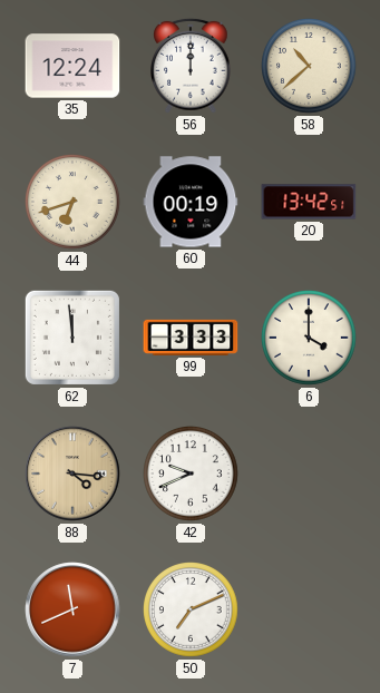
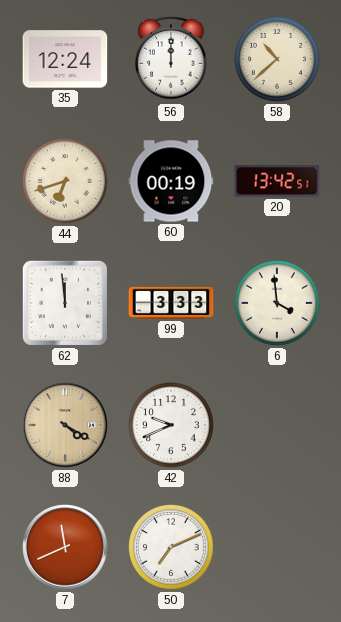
6: 4:00 -> 3:59 (277, 303)
88: 4:16 -> 4:20 (65, 425)
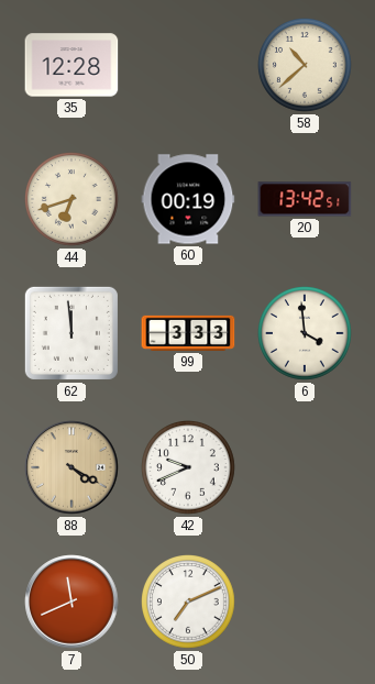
35: 12:24 -> 12:28 (71, 65)
56: 12:00 -> none (172, 59)
